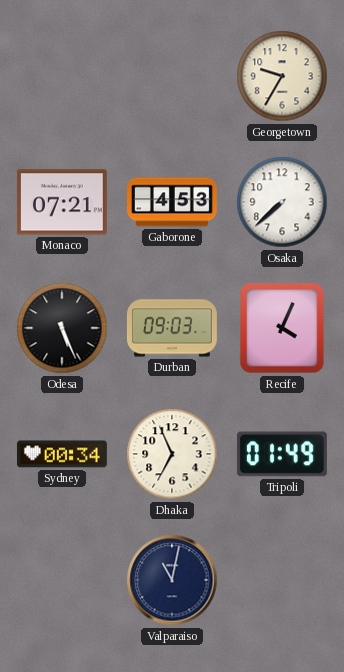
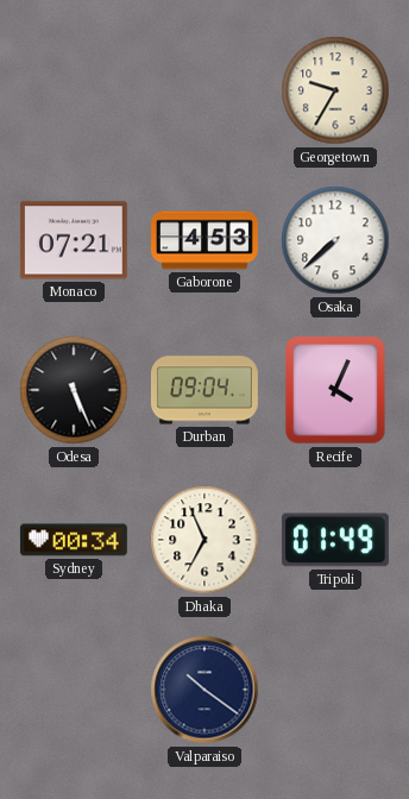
Durban: 09:03 -> 09:04 (204, 390)
Valparaiso: 11:02 -> 10:21 (204, 690)
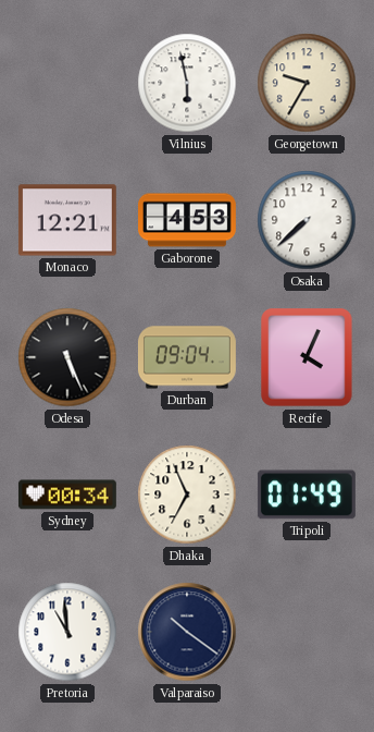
Vilnius: none -> 5:58 (187, 83)
Monaco: 07:21 -> 12:21 (67, 220)
Pretoria: none -> 10:59 (67, 632)
